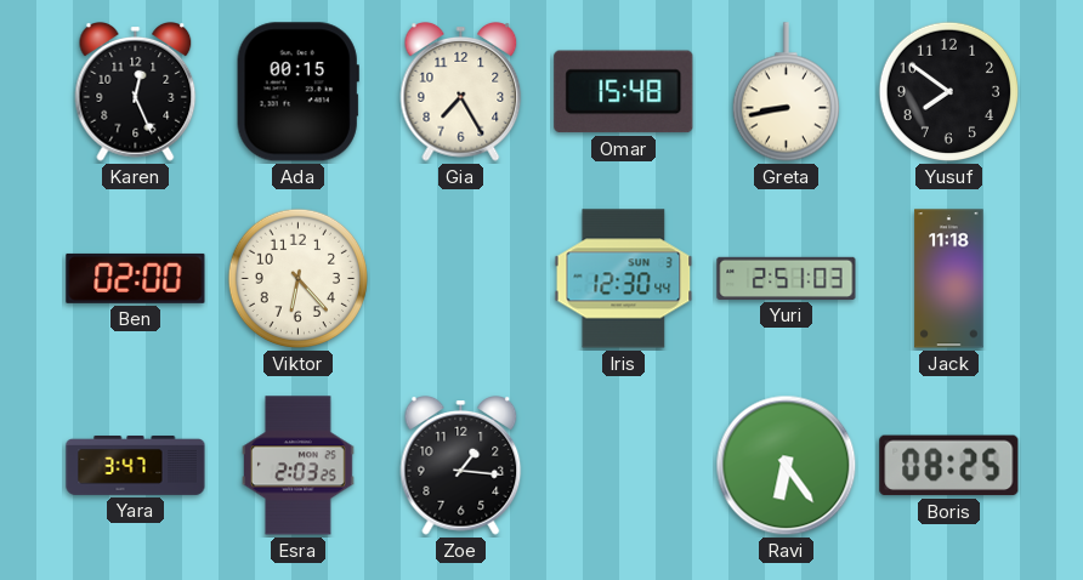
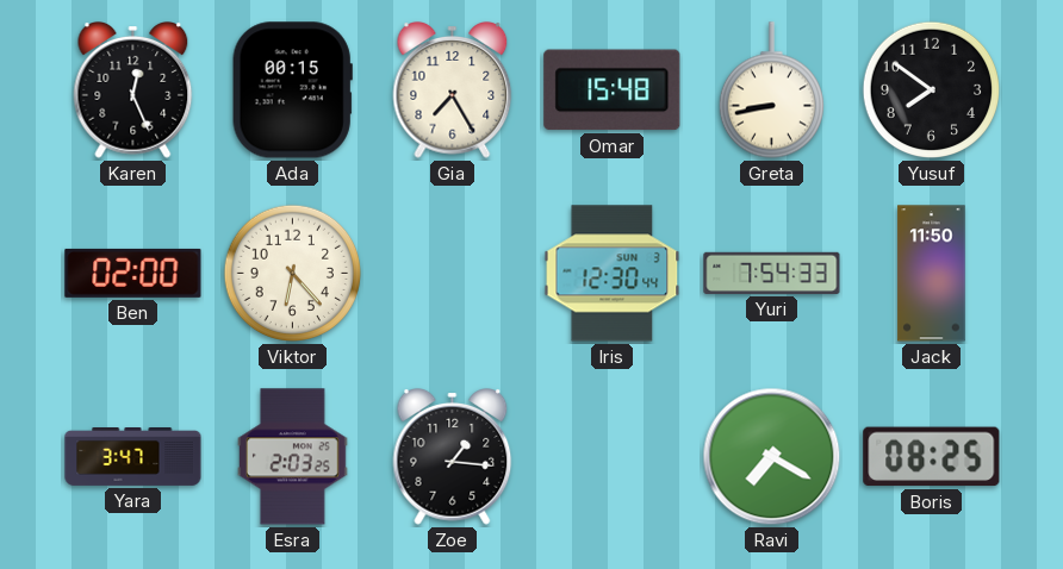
Yuri: 2:51 -> 7:54 (772, 273)
Jack: 11:18 -> 11:50 (932, 274)
Ravi: 6:24 -> 7:20 (772, 457)
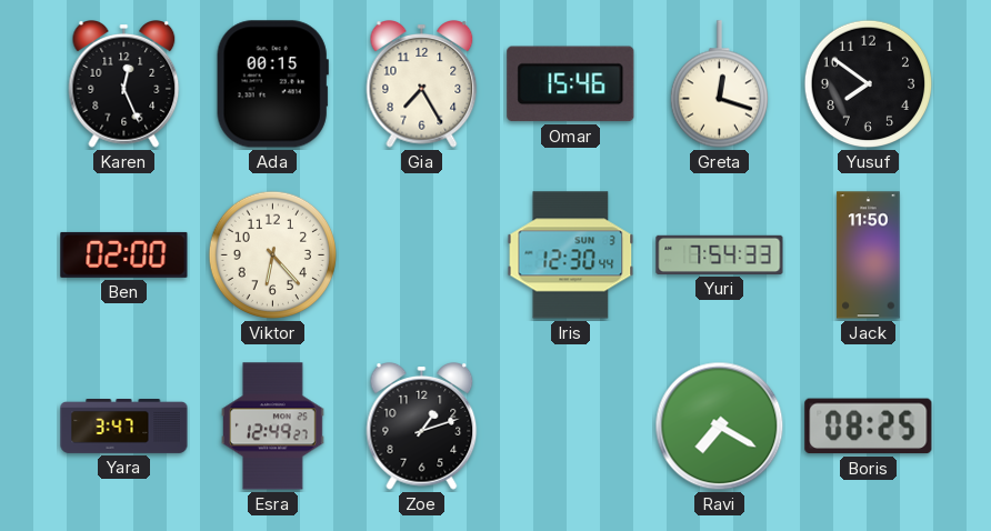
Omar: 15:48 -> 15:46 (571, 84)
Greta: 8:43 -> 12:18 (719, 84)
Esra: 2:03 -> 12:49 (273, 427)
Zoe: 1:16 -> 1:12 (422, 427)
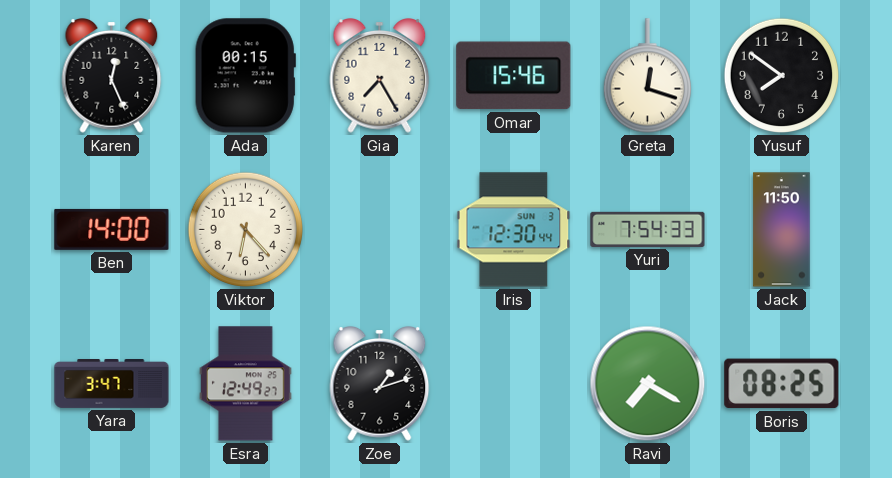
Ben: 02:00 -> 14:00 (112, 229)
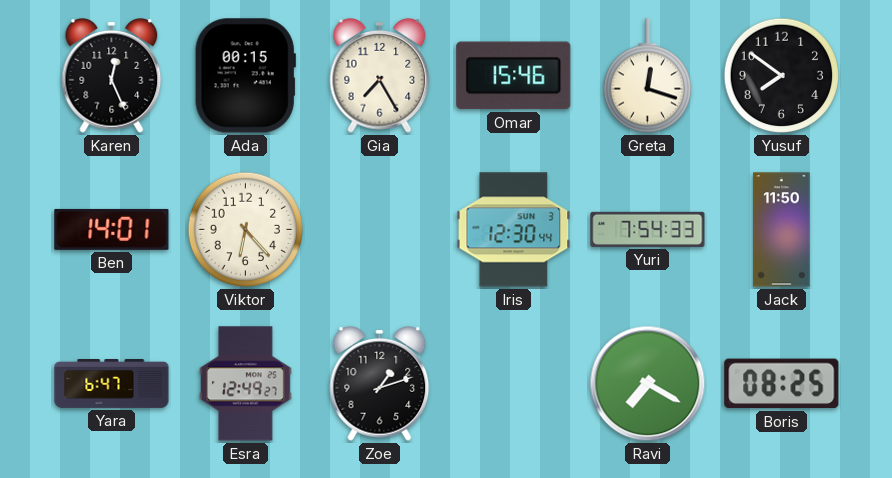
Ben: 14:00 -> 14:01 (112, 229)
Yara: 3:47 -> 6:47 (112, 384)
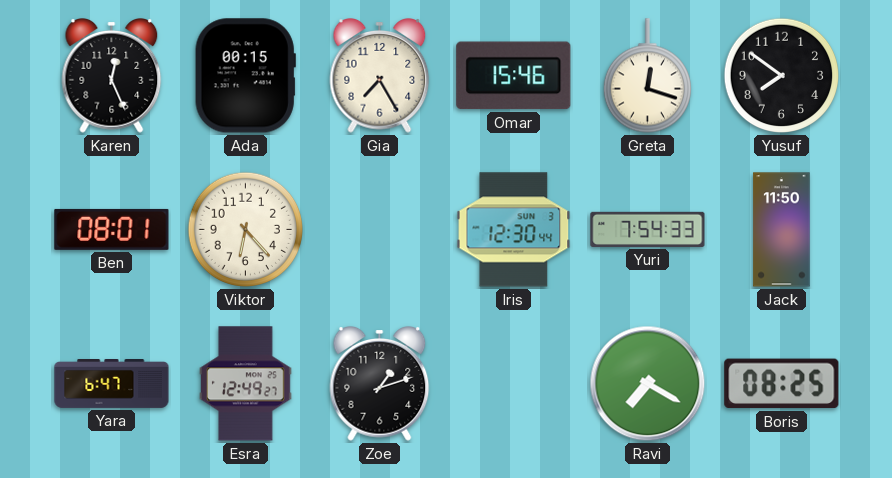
Ben: 14:01 -> 08:01 (112, 229)
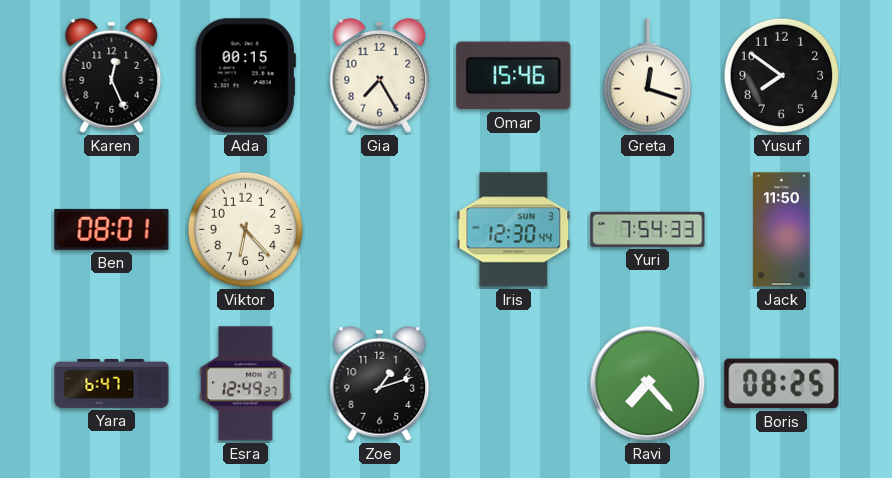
Ravi: 7:20 -> 7:23 (648, 384)
